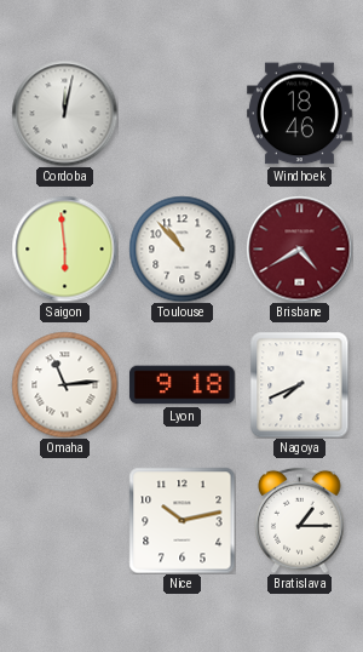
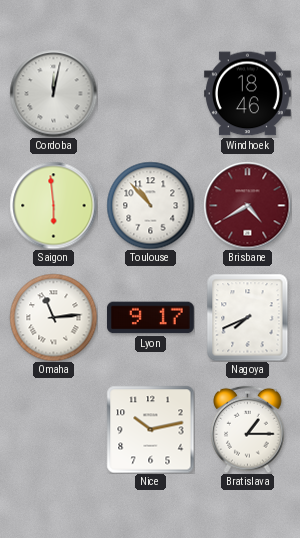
Lyon: 9:18 -> 9:17 (150, 318)
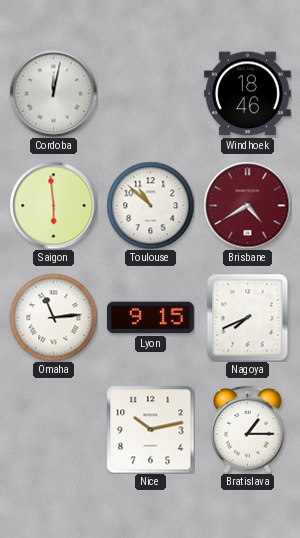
Toulouse: 10:53 -> 10:52 (150, 205)
Lyon: 9:17 -> 9:15 (150, 318)
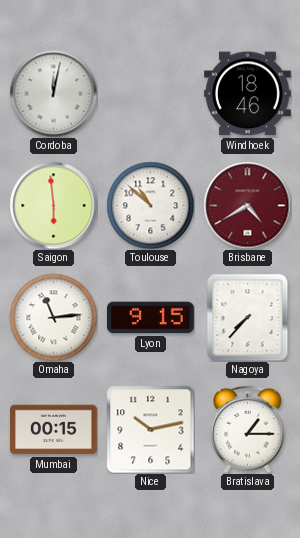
Nagoya: 7:41 -> 7:37 (248, 317)
Mumbai: none -> 00:15 (54, 430)
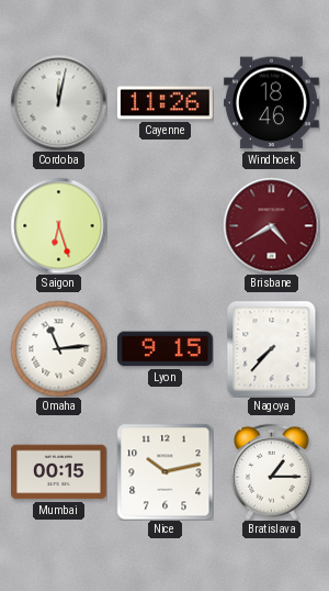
Cayenne: none -> 11:26 (164, 103)
Saigon: 5:59 -> 6:27 (58, 225)
Toulouse: 10:52 -> none (150, 205)
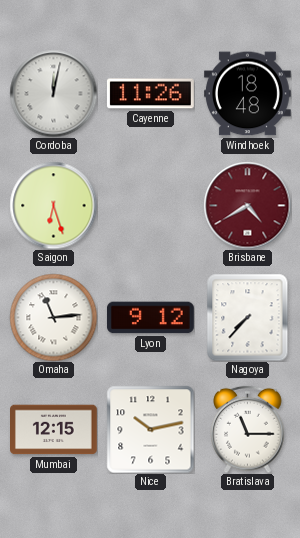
Windhoek: 18:46 -> 18:48 (247, 94)
Lyon: 9:15 -> 9:12 (150, 318)
Mumbai: 00:15 -> 12:15 (54, 430)
Bratislava: 1:15 -> 11:15 (248, 429)
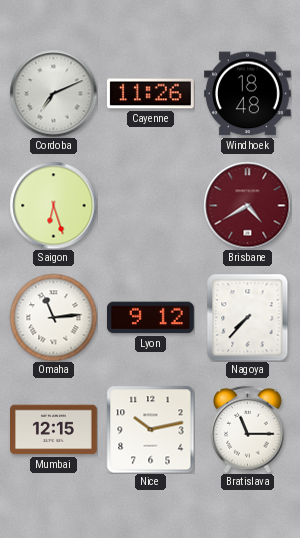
Cordoba: 12:02 -> 7:11 (53, 93)
